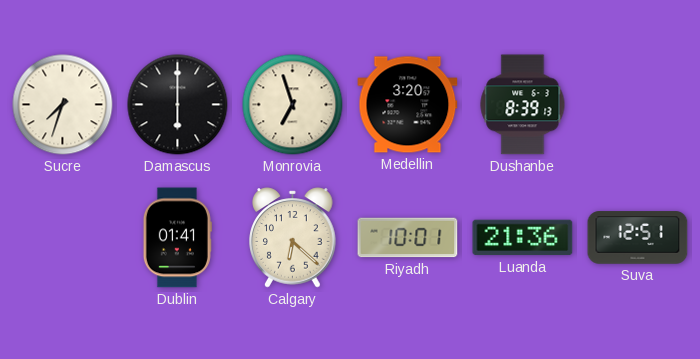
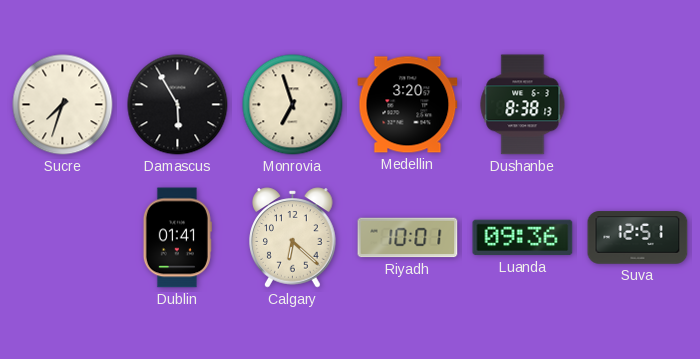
Damascus: 6:00 -> 5:55 (178, 105)
Dushanbe: 8:39 -> 8:38 (523, 105)
Luanda: 21:36 -> 09:36 (523, 238)
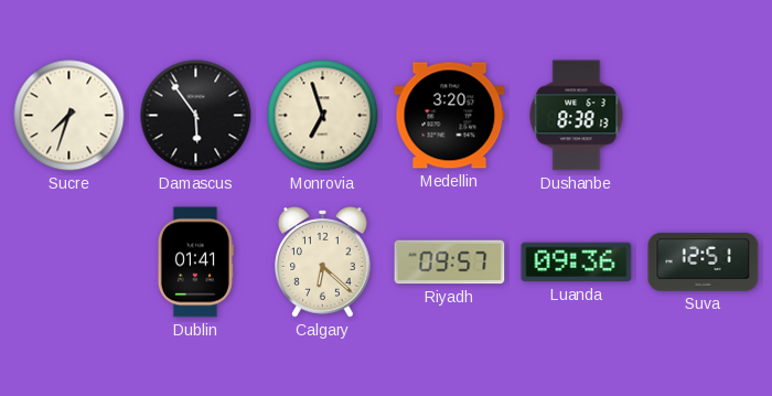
Damascus: 5:55 -> 5:54 (196, 116)
Riyadh: 10:01 -> 09:57 (450, 263)
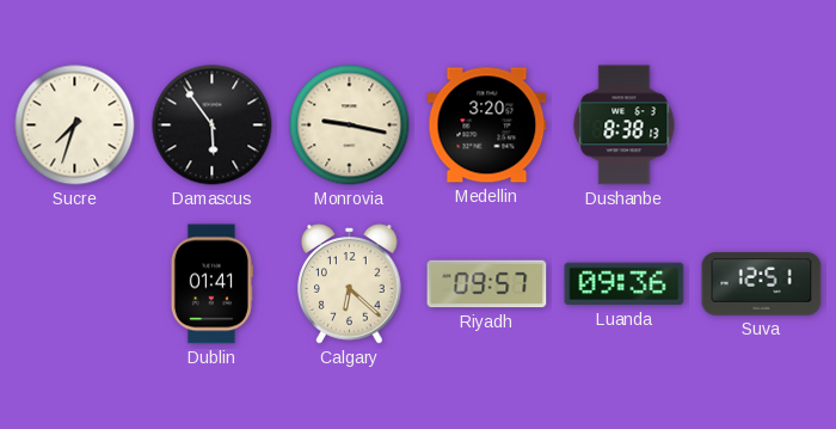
Monrovia: 6:57 -> 9:17 (350, 125)
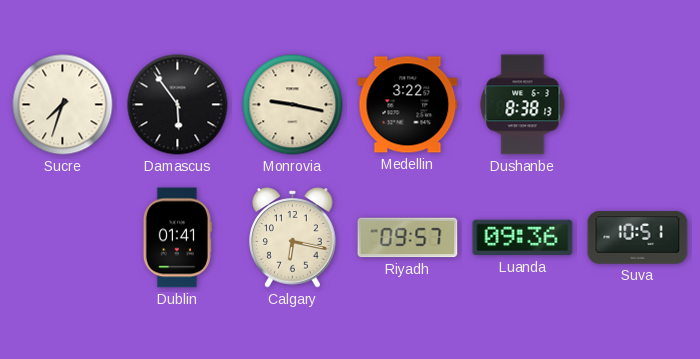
Medellin: 3:20 -> 3:22 (408, 105)
Calgary: 6:22 -> 6:17 (293, 238)
Suva: 12:51 -> 10:51 (638, 238)
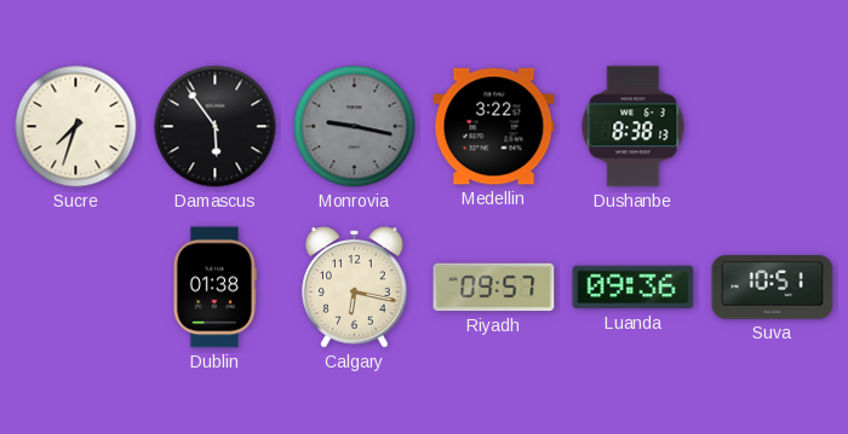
Monrovia dial: cream -> grey (355, 127)
Dublin: 01:41 -> 01:38 (214, 288)
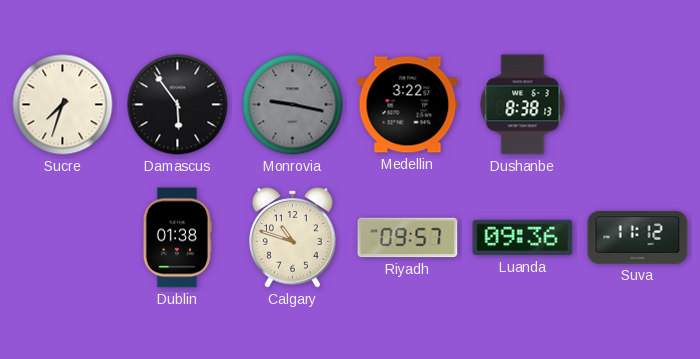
Calgary: 6:17 -> 10:48 (293, 238)
Suva: 10:51 -> 11:12 (638, 238)
